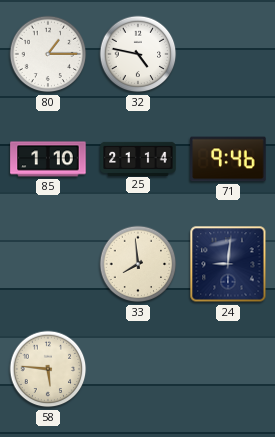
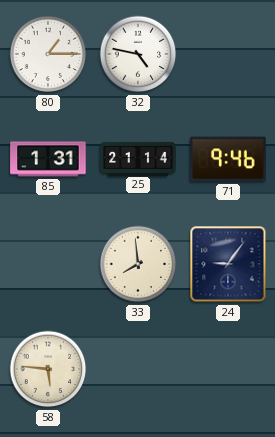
85: 1:10 -> 1:31 (48, 159)
24: 9:01 -> 9:06 (228, 264)
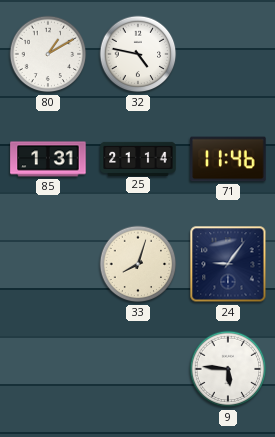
80: 1:15 -> 1:10 (48, 54)
71: 9:46 -> 11:46 (228, 159)
33: 7:59 -> 8:03 (138, 264)
58: 5:46 -> none (48, 369)
9: none -> 5:46 (228, 369)
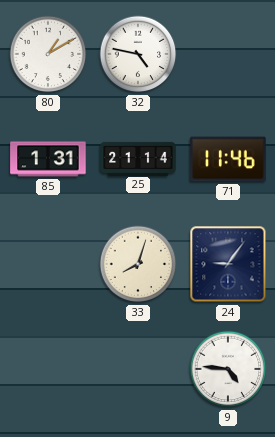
9: 5:46 -> 4:46 (228, 369)
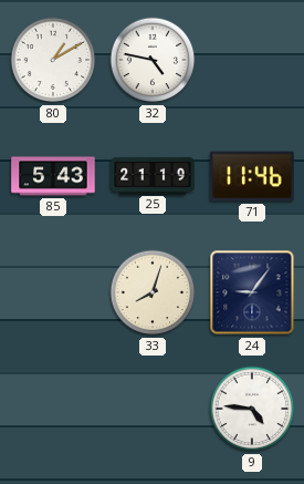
85: 1:31 -> 5:43 (53, 176)
25: 21:14 -> 21:19 (153, 175)
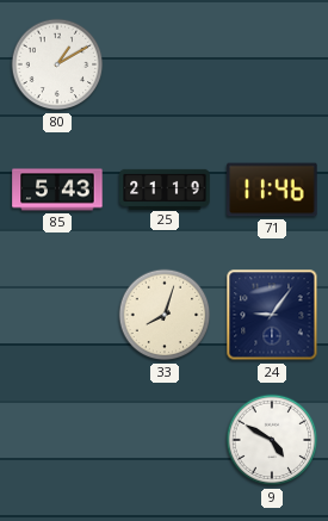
32: 4:47 -> none (153, 60)
9: 4:46 -> 4:50 (272, 440)
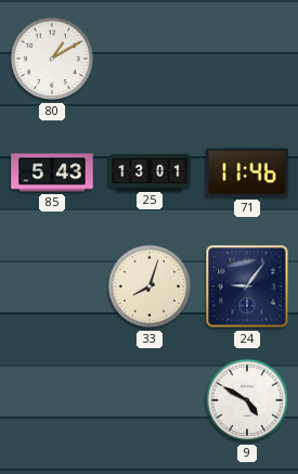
25: 21:19 -> 13:01 (150, 171)
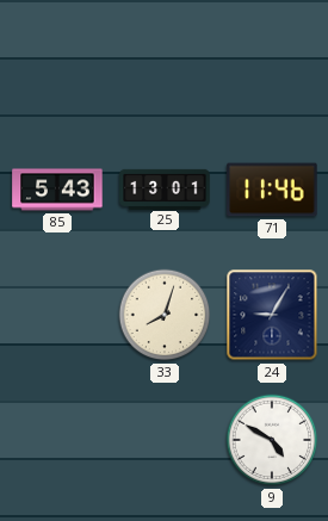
80: 1:10 -> none (52, 59)
24: 9:06 -> 9:05 (272, 315)
